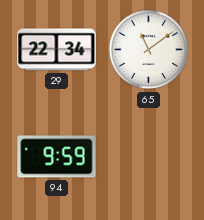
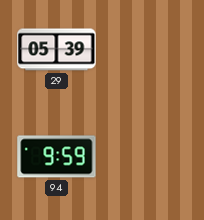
29: 22:34 -> 05:39 (57, 50)
65: 11:09 -> none (149, 50)
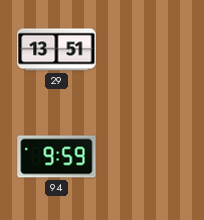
29: 05:39 -> 13:51 (57, 50)
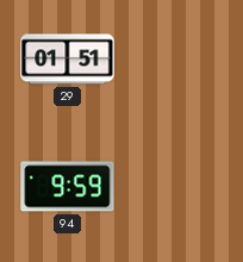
29: 13:51 -> 01:51 (68, 60)
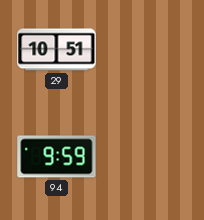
29: 01:51 -> 10:51 (57, 50)
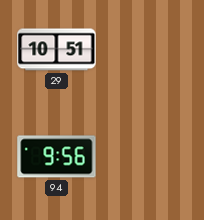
94: 9:59 -> 9:56 (57, 157)
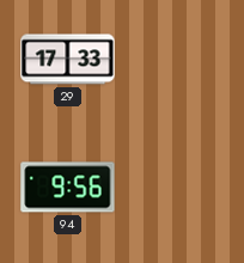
29: 10:51 -> 17:33 (68, 60)
